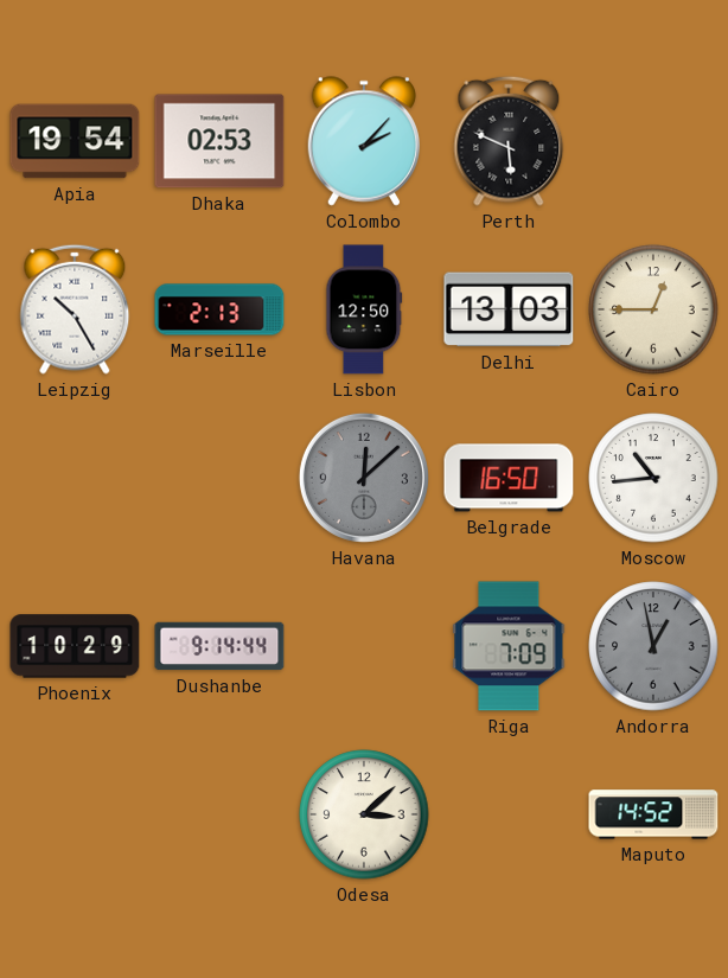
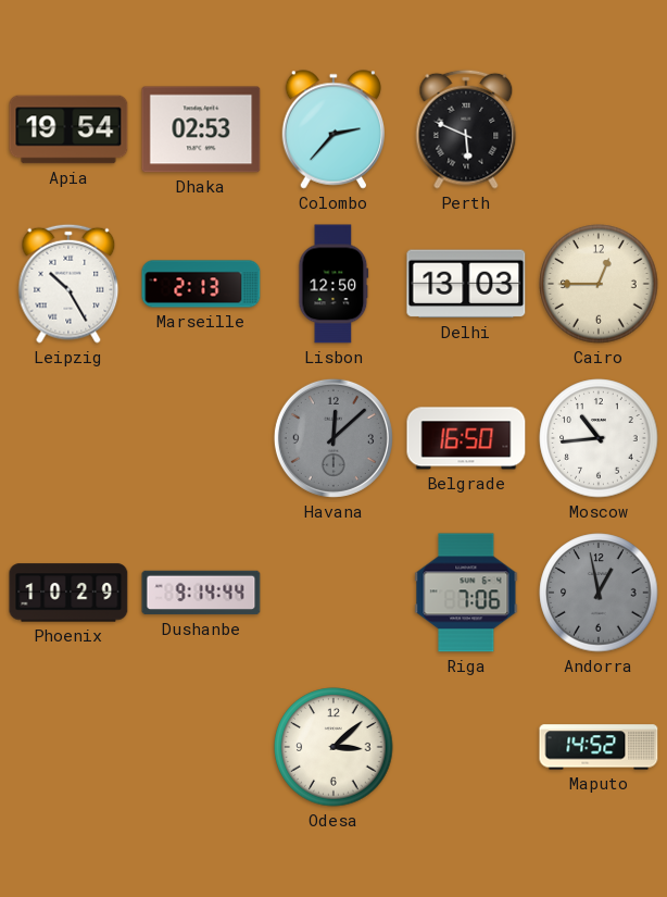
Colombo: 2:07 -> 2:37 (333, 129)
Riga: 7:09 -> 7:06 (466, 593)
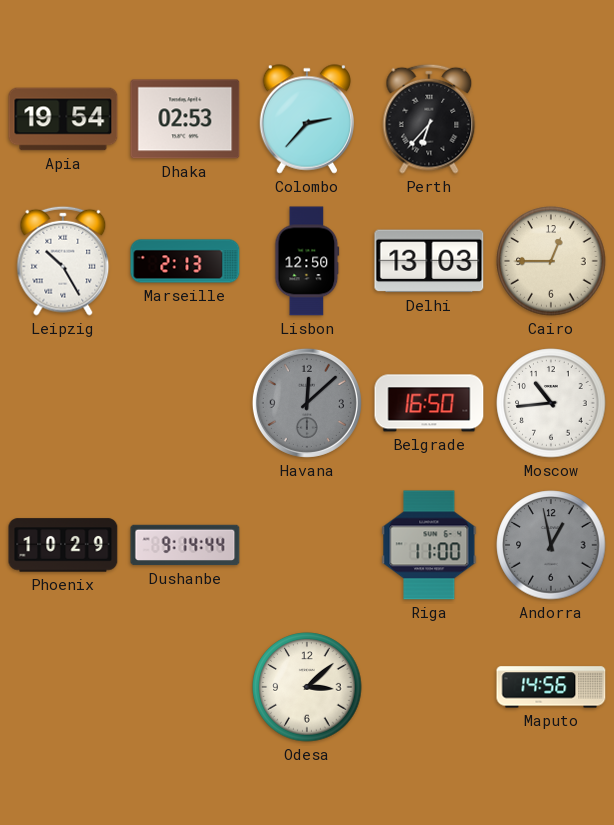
Perth: 5:49 -> 6:37 (429, 119)
Riga: 7:06 -> 11:00 (429, 545)
Maputo: 14:52 -> 14:56 (551, 687)
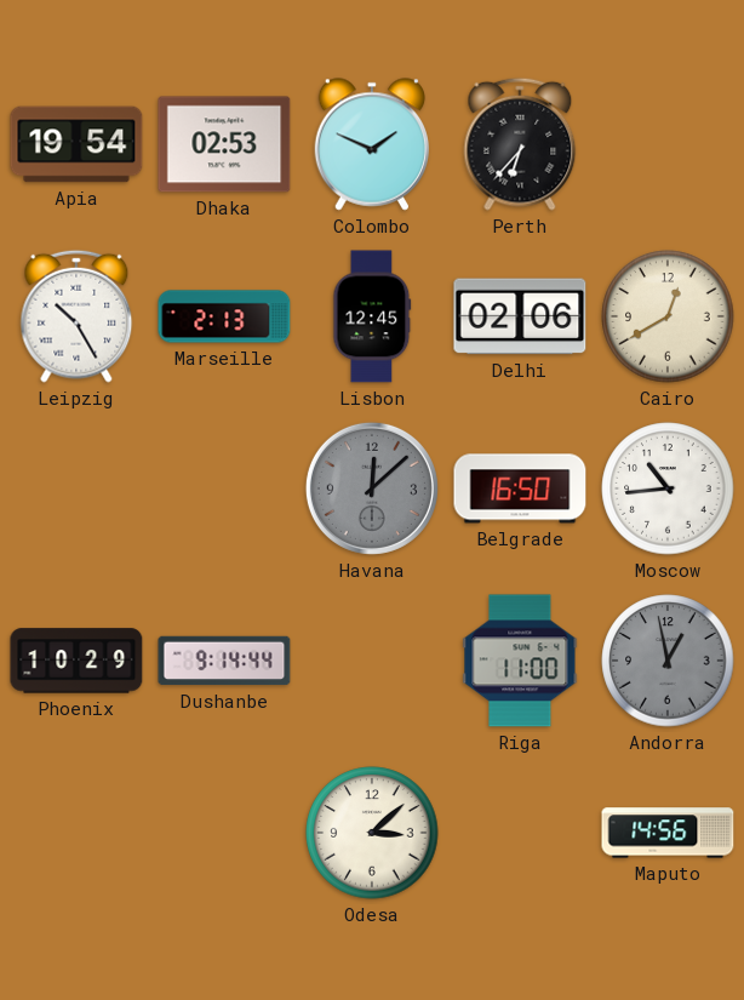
Colombo: 2:37 -> 1:49 (372, 144)
Lisbon: 12:50 -> 12:45 (372, 316)
Delhi: 13:03 -> 02:06 (520, 316)
Cairo: 12:45 -> 12:40 (668, 316)
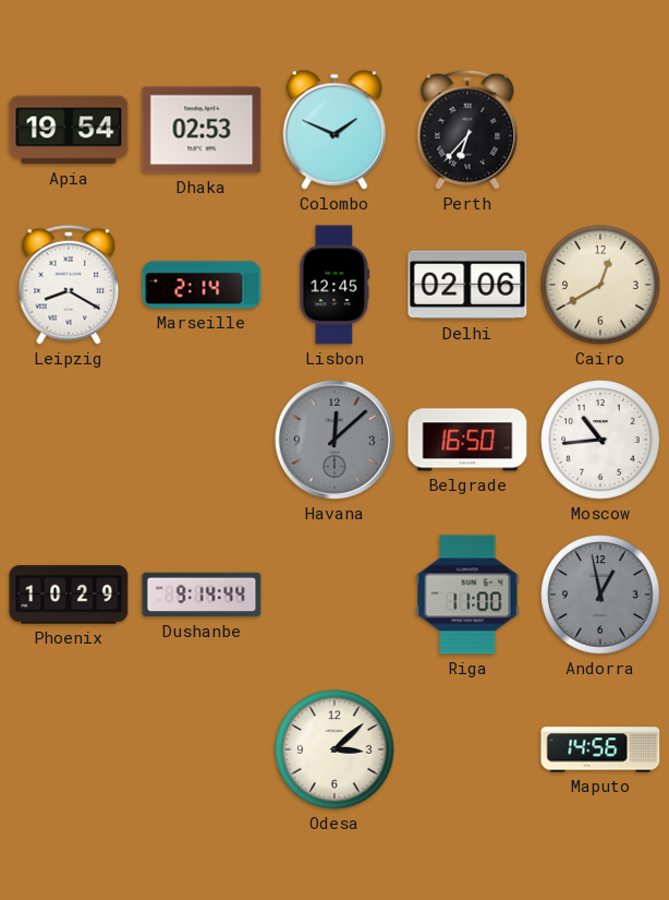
Leipzig: 10:25 -> 8:20 (69, 285)
Marseille: 2:13 -> 2:14 (202, 285)
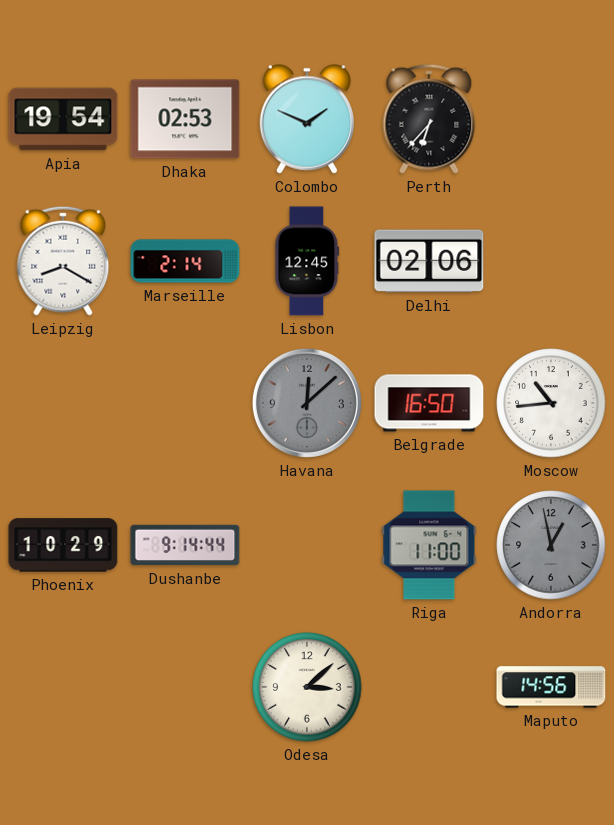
Cairo: 12:40 -> none (600, 285)
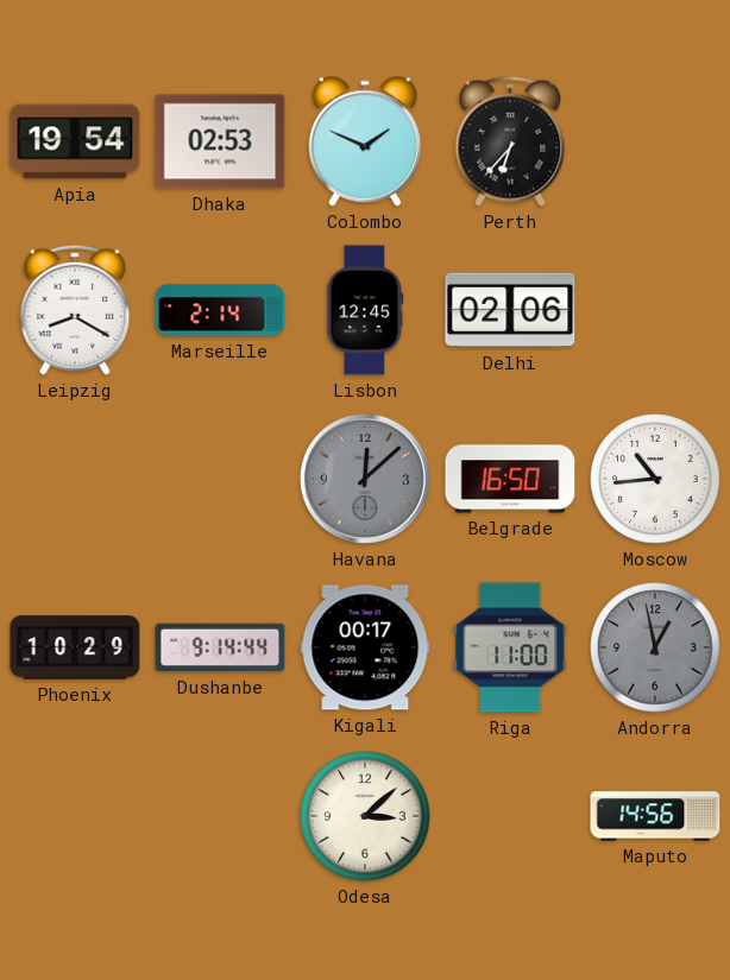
Kigali: none -> 00:17 (365, 647)
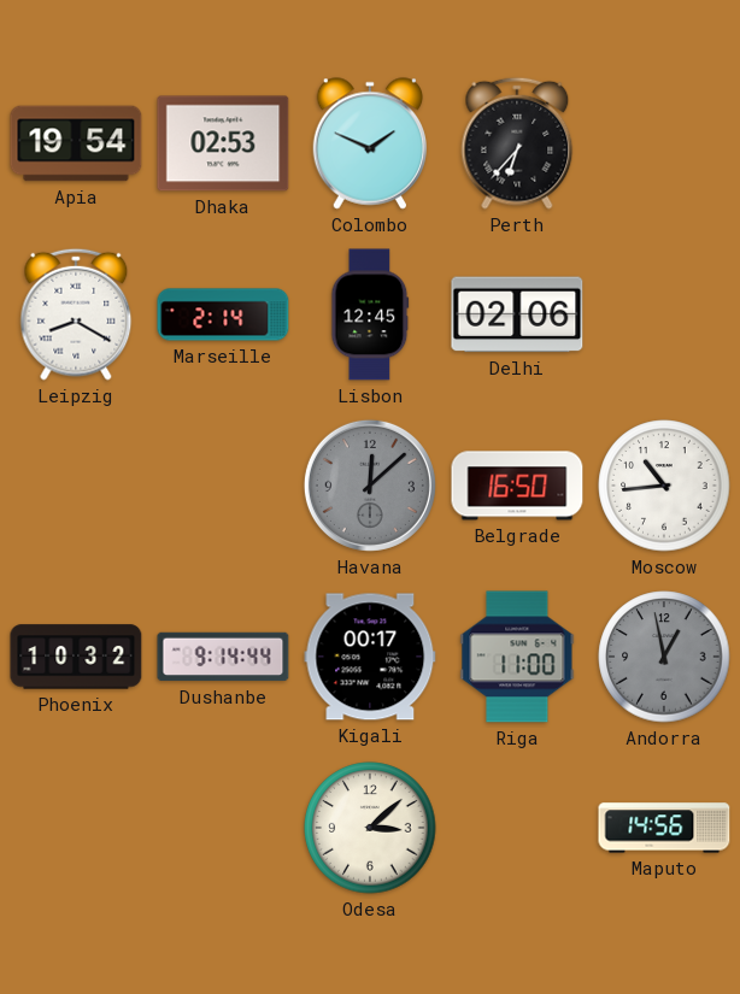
Phoenix: 10:29 -> 10:32 (76, 657)
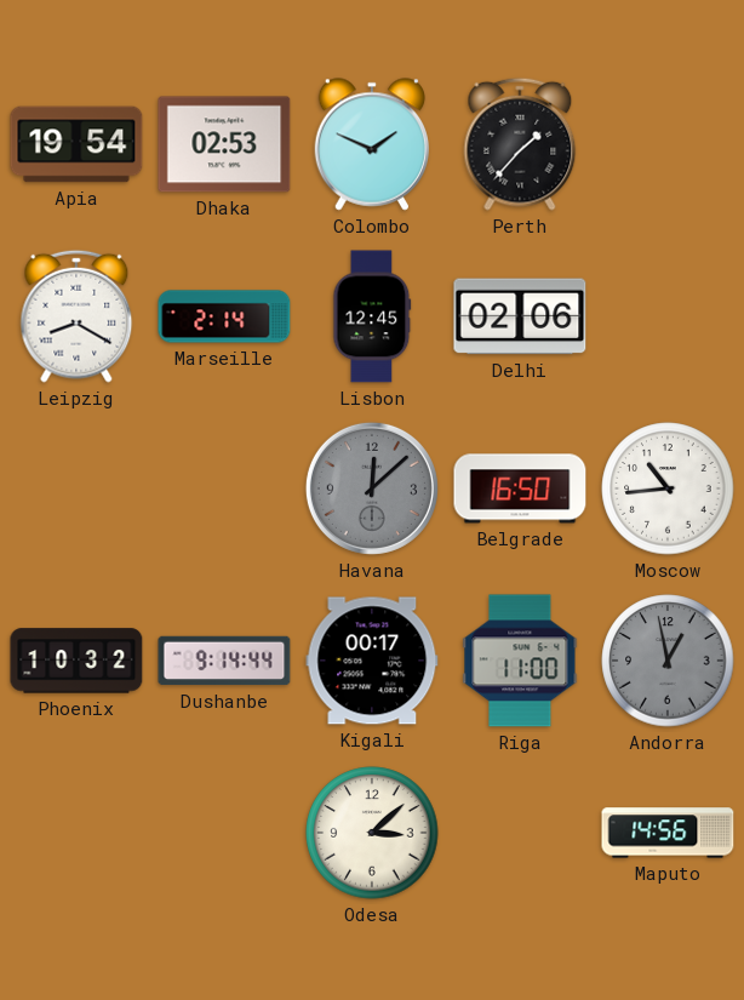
Perth: 6:37 -> 1:37 (520, 144)
